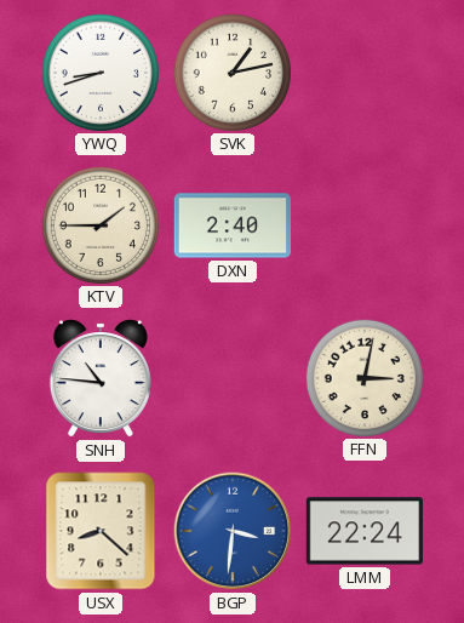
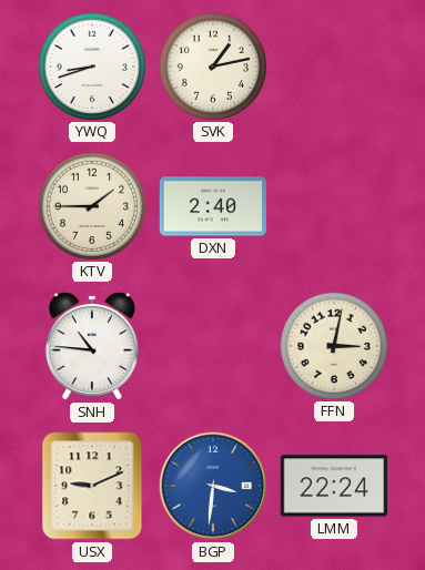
USX: 8:22 -> 9:11 (92, 486)
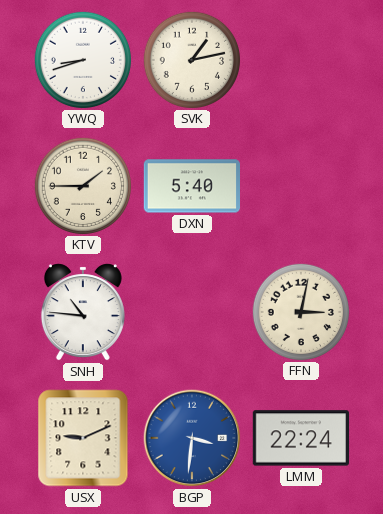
DXN: 2:40 -> 5:40 (191, 186)
